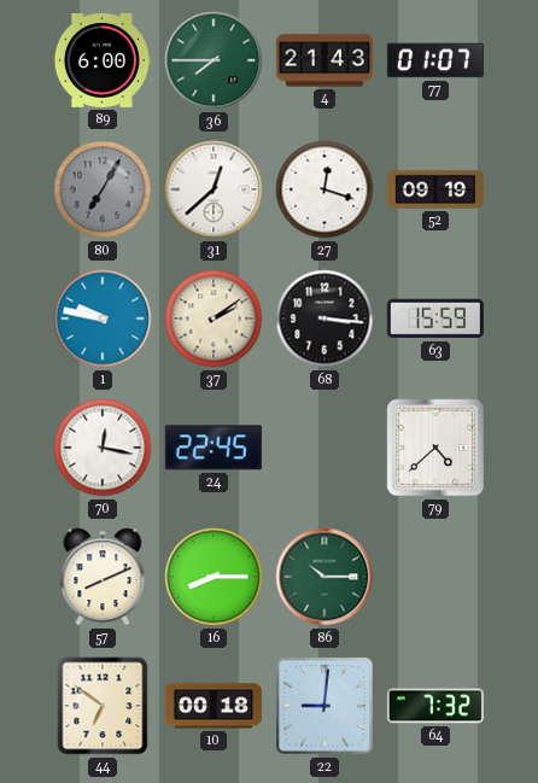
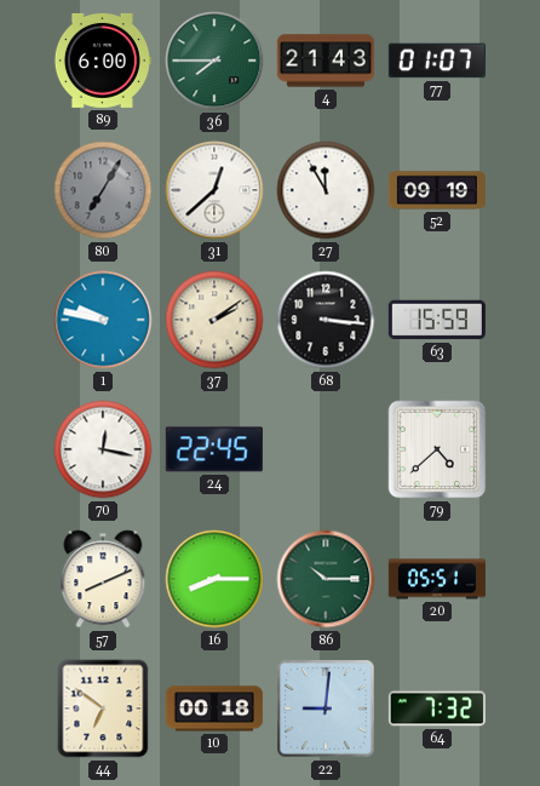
27: 12:18 -> 11:55 (326, 190)
20: none -> 05:51 (437, 579)
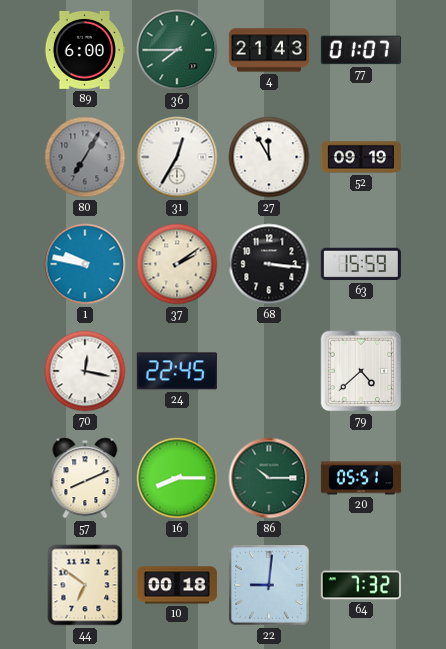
31: 12:38 -> 12:35 (177, 157)
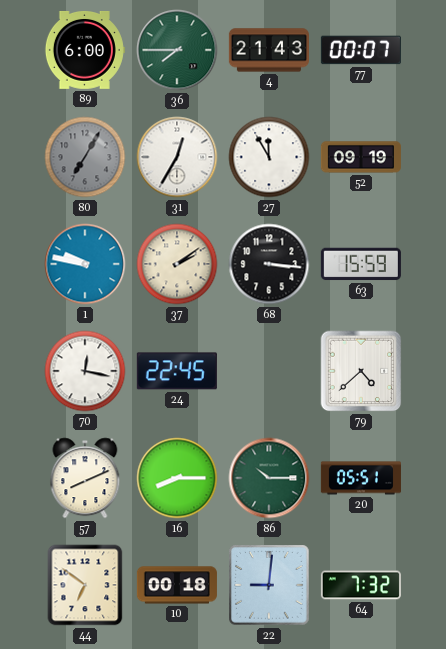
77: 01:07 -> 00:07 (361, 50)
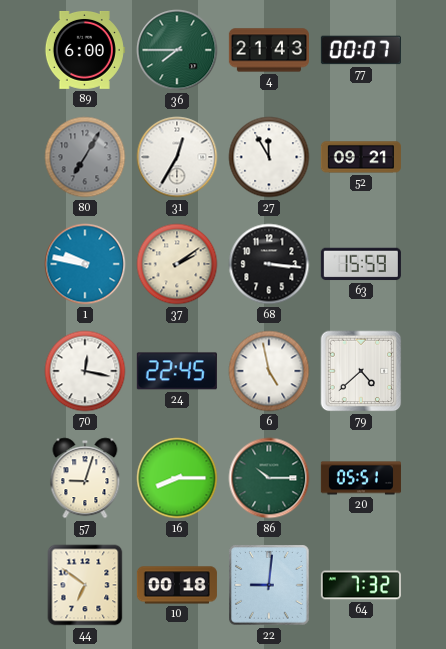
52: 09:19 -> 09:21 (361, 157)
6: none -> 4:58 (269, 371)
57: 8:11 -> 9:03 (85, 478)
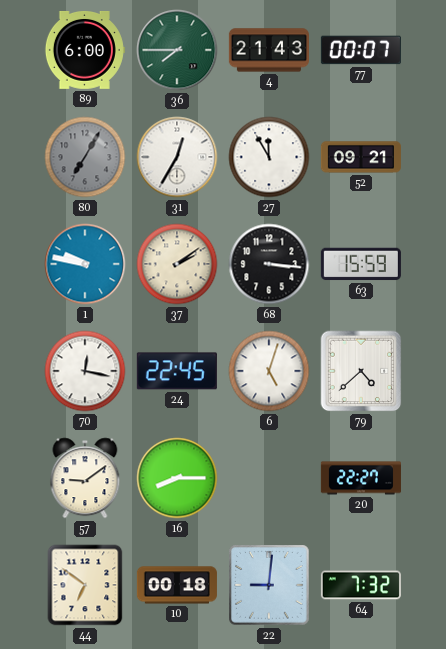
6: 4:58 -> 5:03 (269, 371)
57: 9:03 -> 9:09 (85, 478)
86: 10:15 -> none (269, 478)
20: 05:51 -> 22:27 (361, 478)
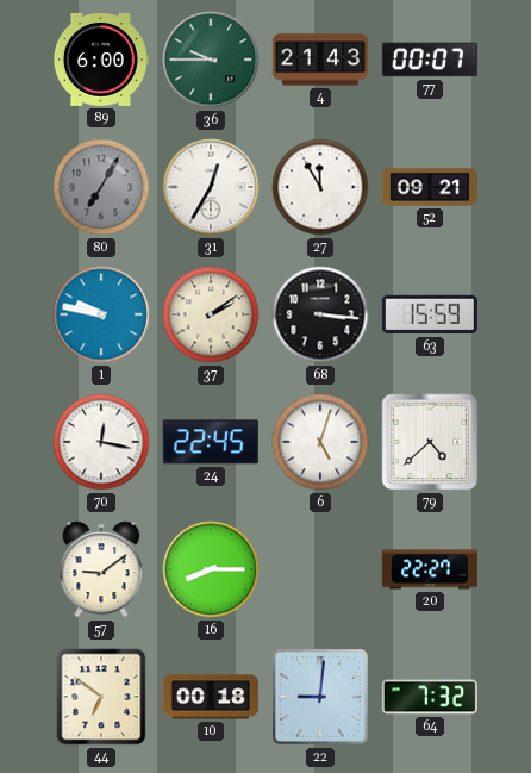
36: 7:45 -> 9:45 (211, 60)
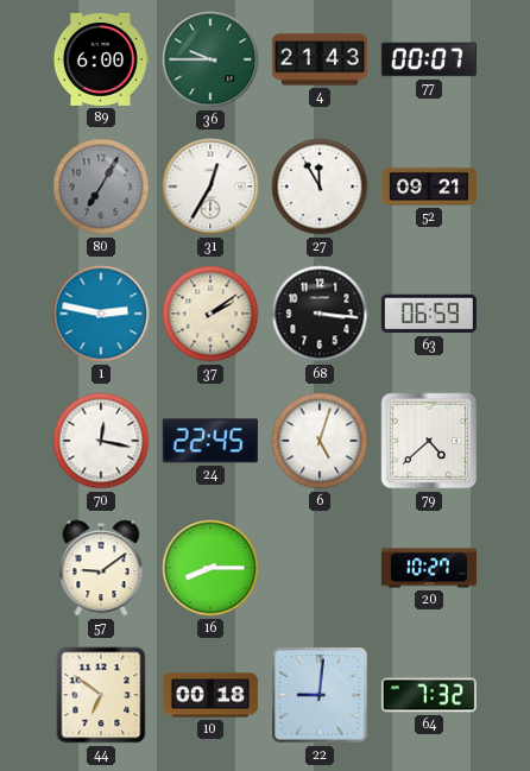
1: 9:47 -> 2:47 (101, 314)
63: 15:59 -> 06:59 (429, 314)
20: 22:27 -> 10:27 (429, 568)
